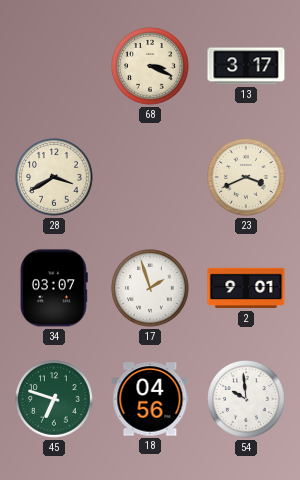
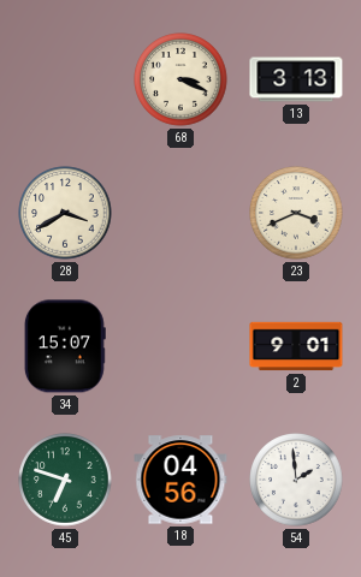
13: 3:17 -> 3:13 (296, 79)
34: 03:07 -> 15:07 (65, 346)
17: 1:57 -> none (150, 288)
54: 9:59 -> 1:59 (296, 480)
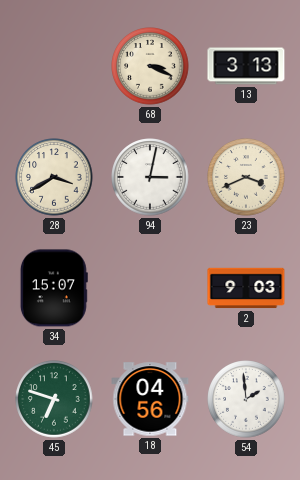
94: none -> 3:02 (150, 177)
2: 9:01 -> 9:03 (246, 288)
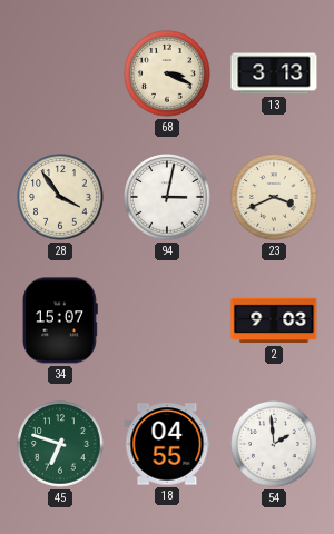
28: 3:40 -> 3:54 (60, 197)
18: 04:56 -> 04:55 (167, 444)
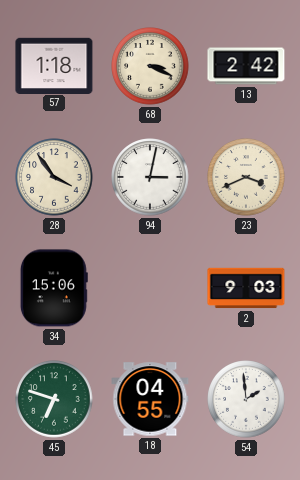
57: none -> 1:18 (54, 65)
13: 3:13 -> 2:42 (246, 66)
34: 15:07 -> 15:06 (54, 288)
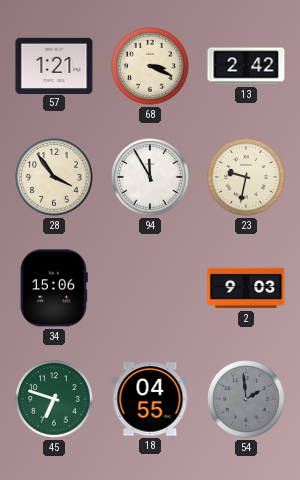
57: 1:18 -> 1:21 (54, 65)
94: 3:02 -> 11:55 (150, 177)
23: 3:41 -> 9:32 (246, 177)
54 dial: white -> grey (246, 399)
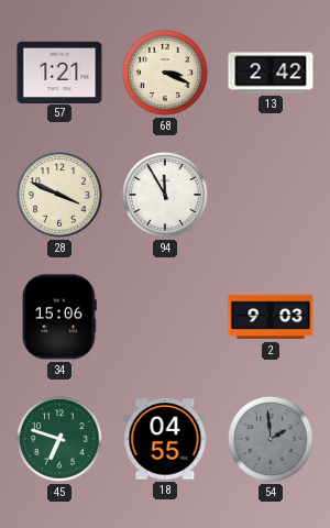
28: 3:54 -> 3:49 (59, 195)
23: 9:32 -> none (246, 177)
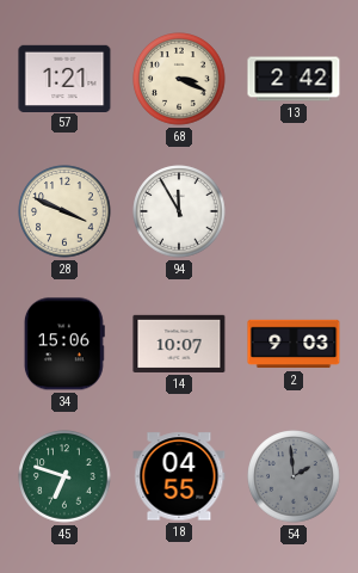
14: none -> 10:07 (179, 344)
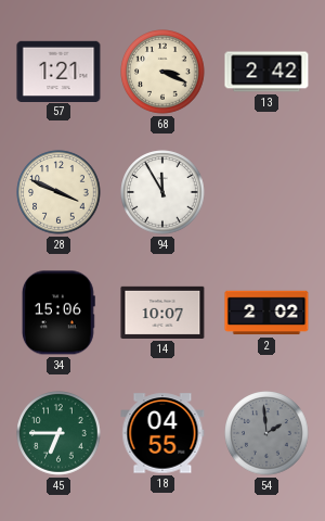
2: 9:03 -> 2:02 (266, 313)
45: 6:48 -> 6:45 (58, 433)
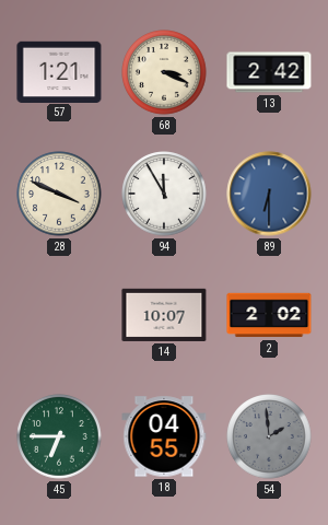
89: none -> 6:30 (269, 194)
34: 15:06 -> none (58, 313)
